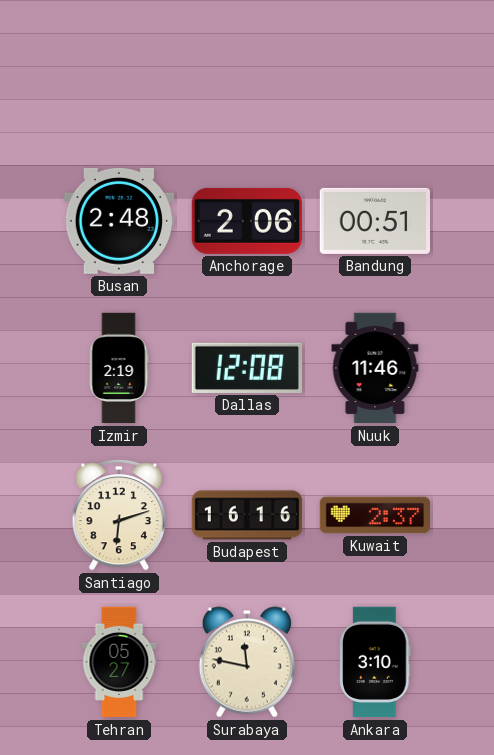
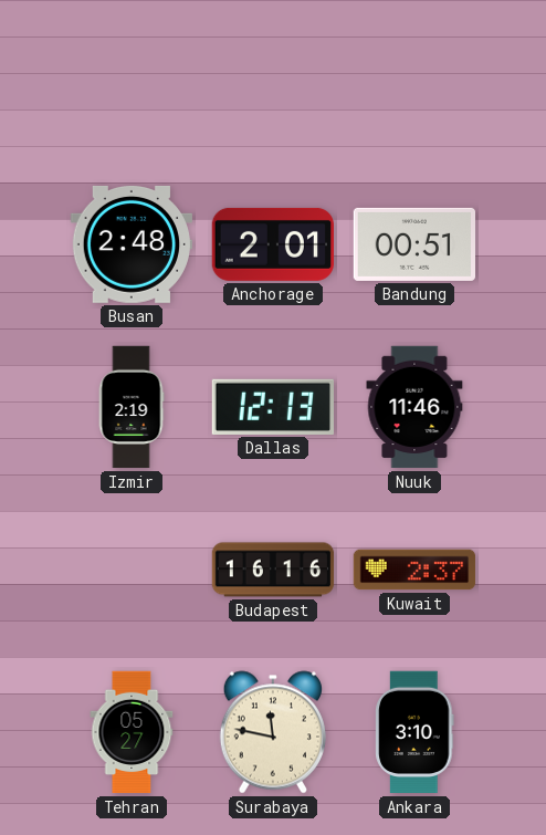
Anchorage: 2:06 -> 2:01 (272, 244)
Dallas: 12:08 -> 12:13 (272, 407)
Santiago: 6:12 -> none (118, 515)
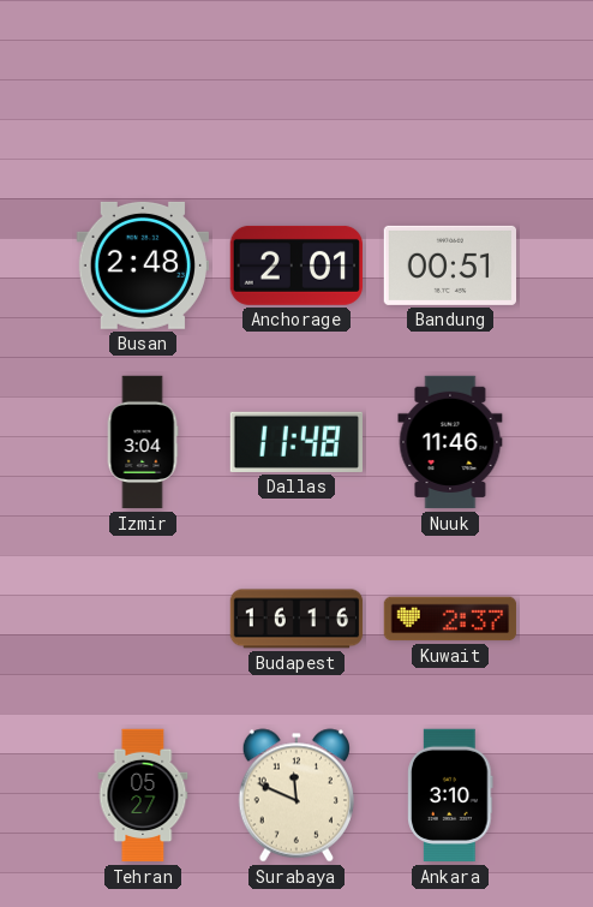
Izmir: 2:19 -> 3:04 (143, 442)
Dallas: 12:13 -> 11:48 (295, 442)
Surabaya: 11:47 -> 11:49 (295, 795)
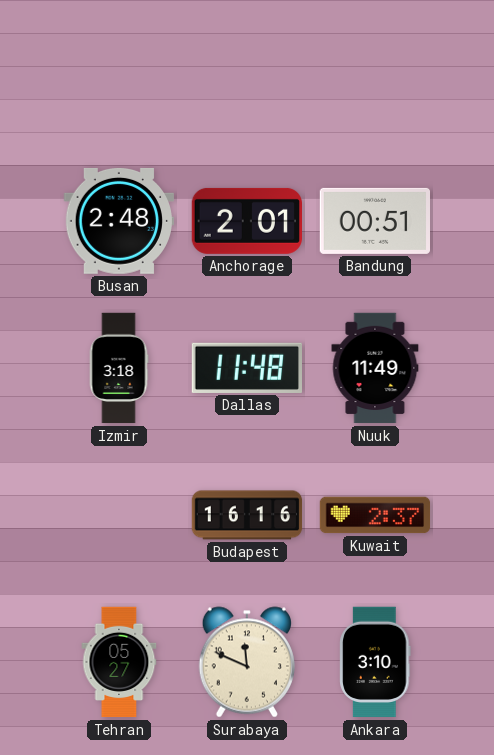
Izmir: 3:04 -> 3:18 (119, 368)
Nuuk: 11:46 -> 11:49 (375, 368)
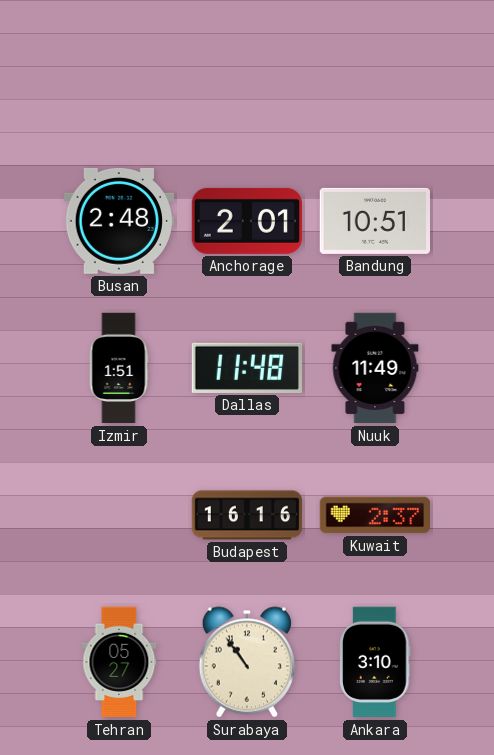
Bandung: 00:51 -> 10:51 (374, 221)
Izmir: 3:18 -> 1:51 (119, 368)
Surabaya: 11:49 -> 10:54 (246, 662)
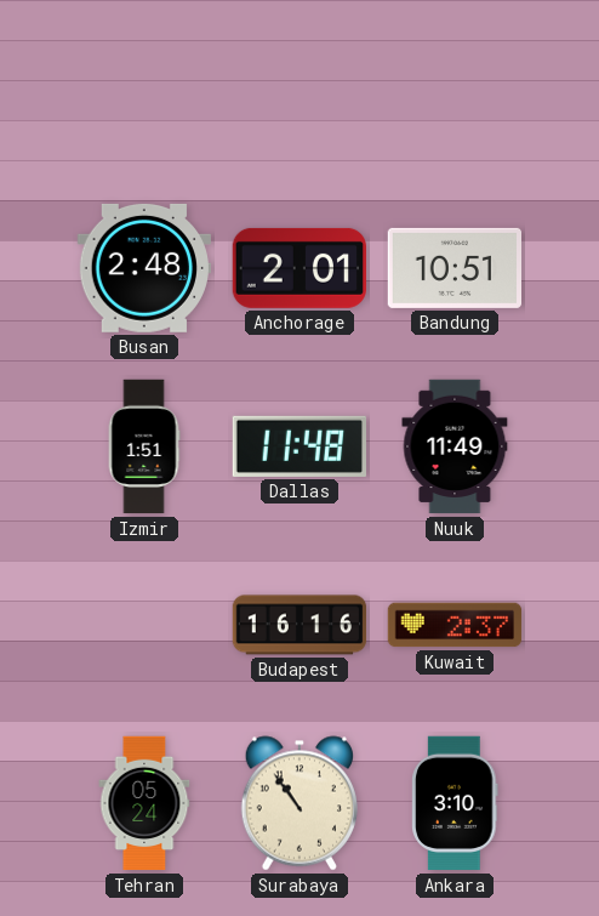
Tehran: 05:27 -> 05:24 (144, 803)
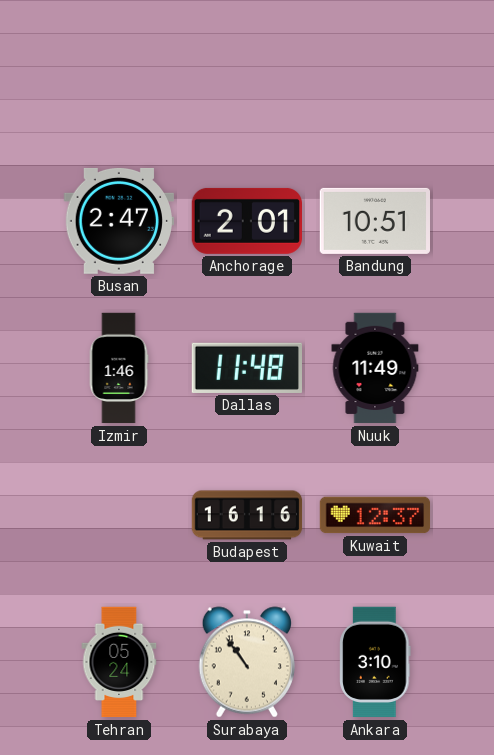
Busan: 2:48 -> 2:47 (118, 221)
Izmir: 1:51 -> 1:46 (119, 368)
Kuwait: 2:37 -> 12:37 (375, 515)
